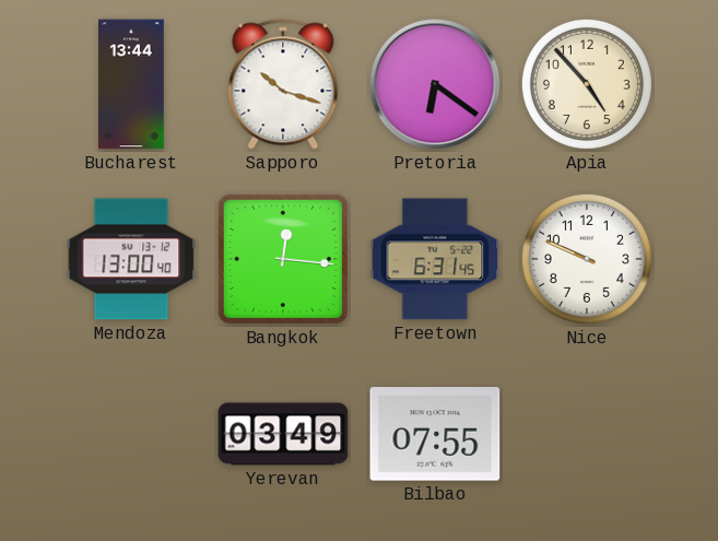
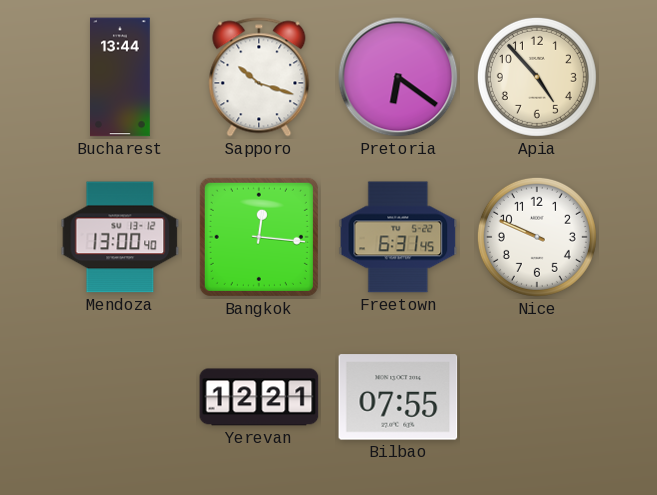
Yerevan: 03:49 -> 12:21 (259, 397)
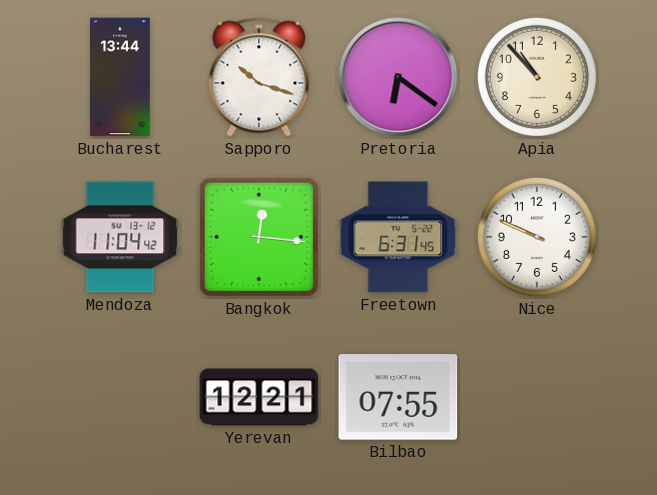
Apia: 4:53 -> 10:53 (537, 77)
Mendoza: 13:00 -> 11:04 (120, 237)
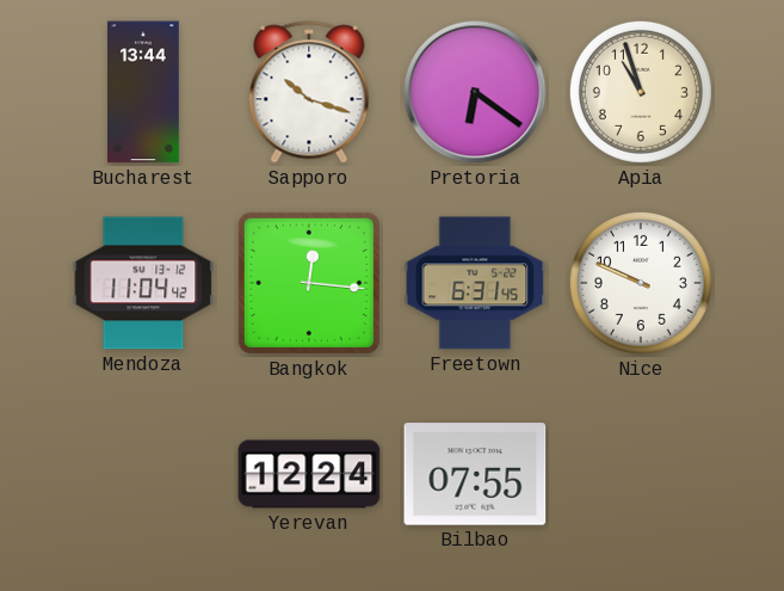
Apia: 10:53 -> 10:57 (641, 92)
Yerevan: 12:21 -> 12:24 (309, 474)
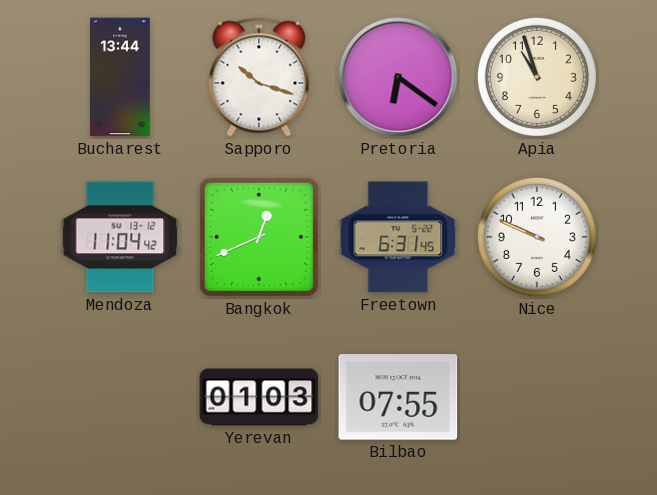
Bangkok: 12:16 -> 12:41 (259, 237)
Yerevan: 12:24 -> 01:03 (259, 397)
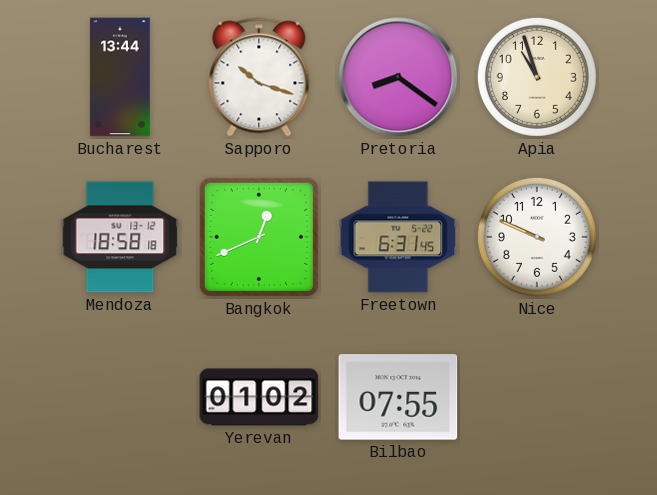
Pretoria: 6:21 -> 8:21 (398, 77)
Mendoza: 11:04 -> 18:58 (120, 237)
Yerevan: 01:03 -> 01:02 (259, 397)
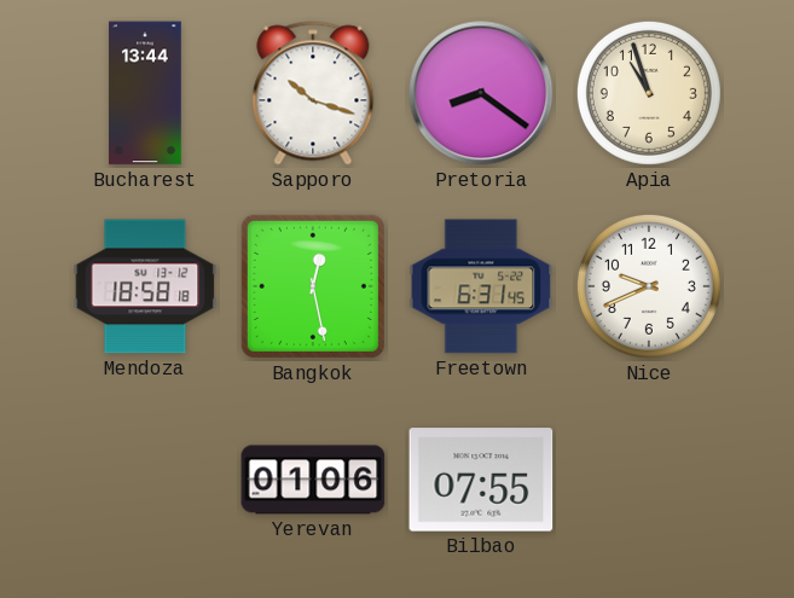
Bangkok: 12:41 -> 12:28 (313, 286)
Nice: 9:49 -> 9:41 (649, 286)
Yerevan: 01:02 -> 01:06 (313, 480)
